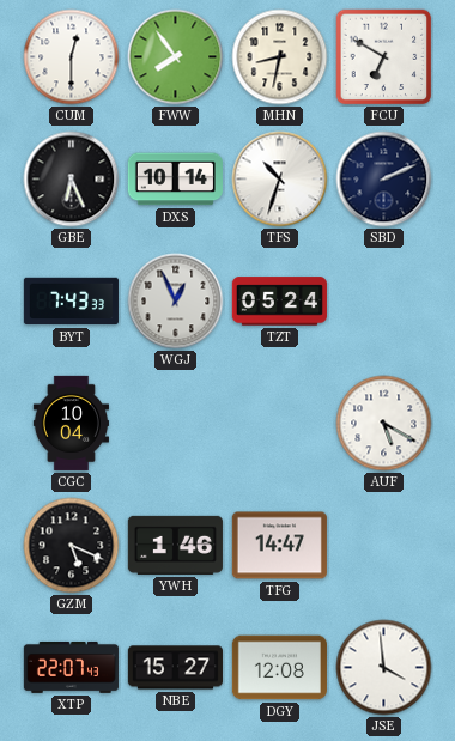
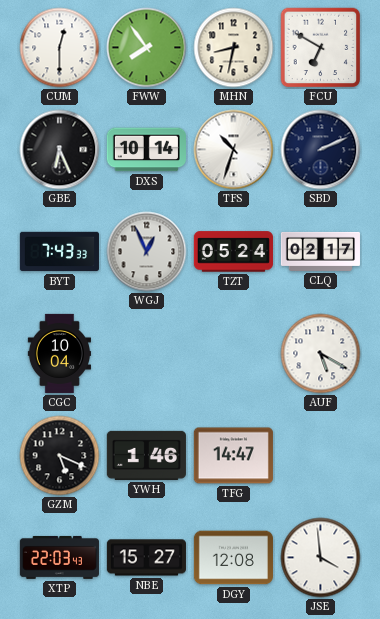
CLQ: none -> 02:17 (320, 251)
XTP: 22:07 -> 22:03 (59, 557)
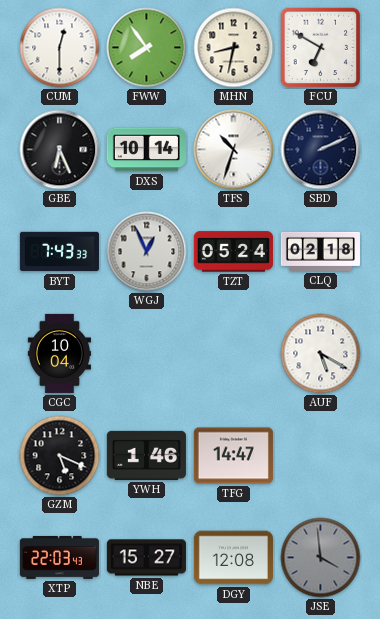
CLQ: 02:17 -> 02:18 (320, 251)
JSE dial: white -> grey (321, 558)
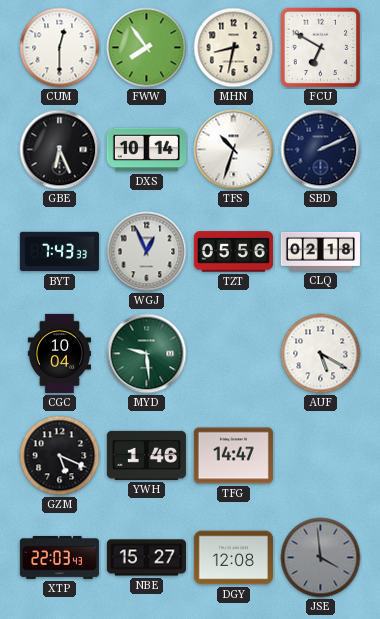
TZT: 05:24 -> 05:56 (233, 252)
MYD: none -> 9:29 (147, 354)
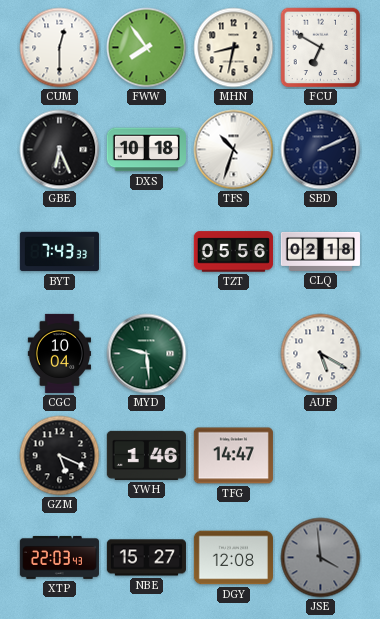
DXS: 10:14 -> 10:18 (146, 150)
WGJ: 12:56 -> none (147, 252)
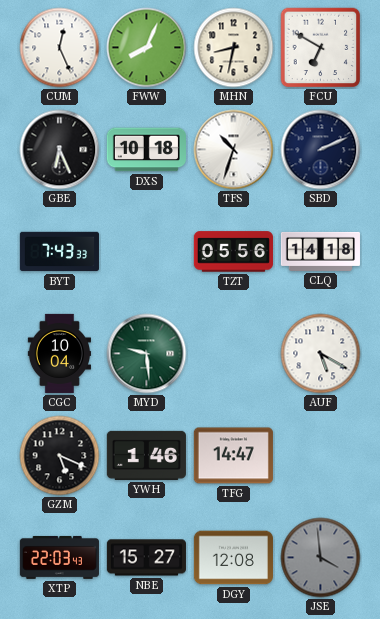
CUM: 12:30 -> 12:26 (60, 48)
FWW: 7:54 -> 8:04 (147, 48)
CLQ: 02:18 -> 14:18 (320, 251)
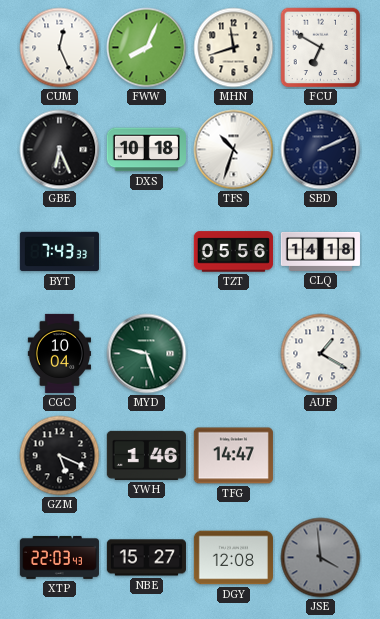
MHN: 8:32 -> 11:42 (234, 48)
MYD: 9:29 -> 9:27 (147, 354)
AUF: 5:20 -> 1:20 (321, 354)
